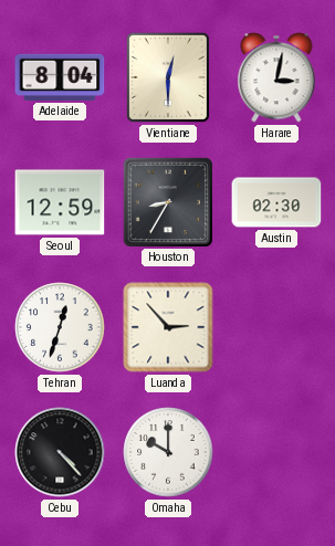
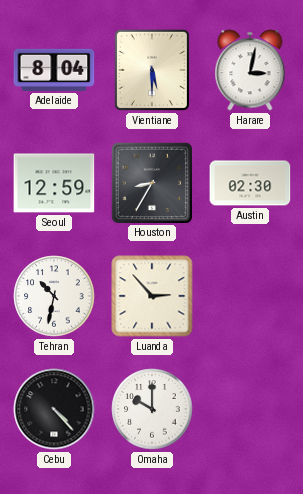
Vientiane: 12:30 -> 5:30 (152, 70)
Tehran: 12:33 -> 10:32 (54, 296)
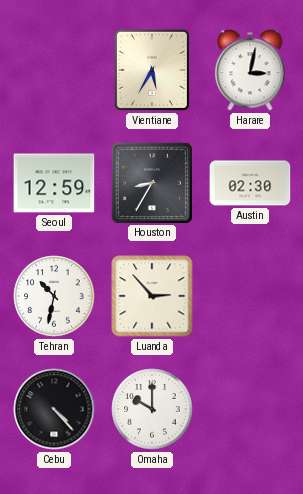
Adelaide: 8:04 -> none (54, 70)
Vientiane: 5:30 -> 5:35 (152, 70)
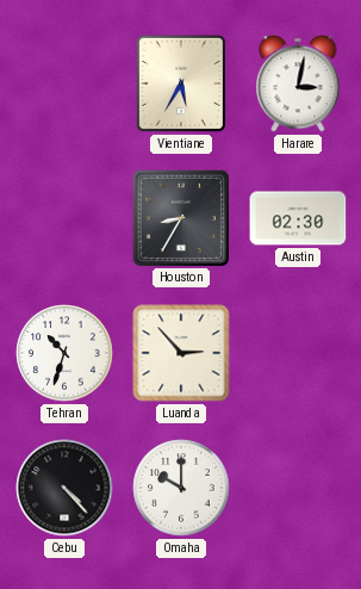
Seoul: 12:59 -> none (54, 183)
Tehran: 10:32 -> 10:33 (64, 353)
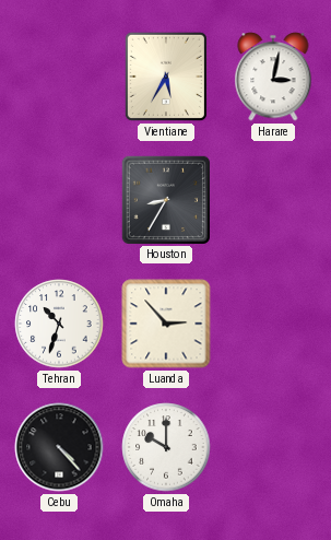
Austin: 02:30 -> none (298, 218)
